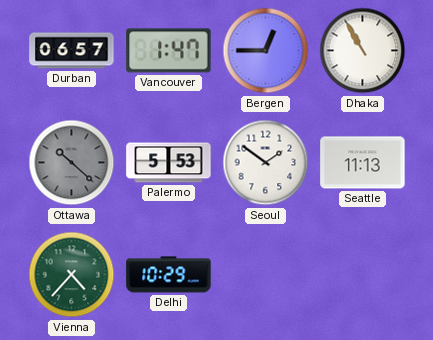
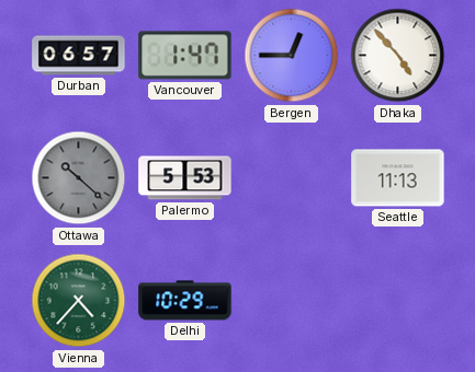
Dhaka: 10:55 -> 4:53 (398, 56)
Seoul: 1:51 -> none (266, 163)
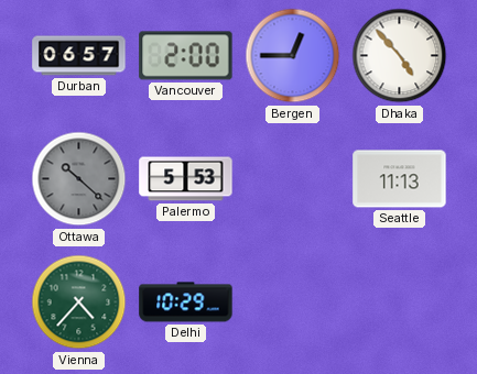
Vancouver: 1:47 -> 2:00 (186, 56)
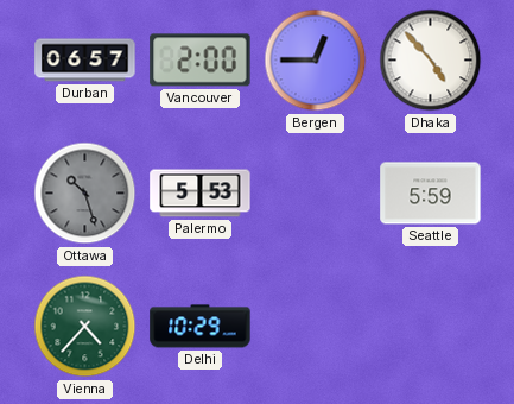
Ottawa: 10:22 -> 10:27 (85, 194)
Seattle: 11:13 -> 5:59 (431, 194)
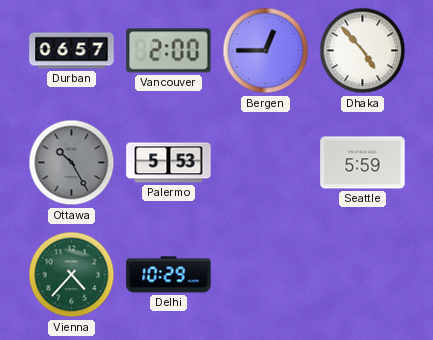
Ottawa: 10:27 -> 10:25 (72, 163)
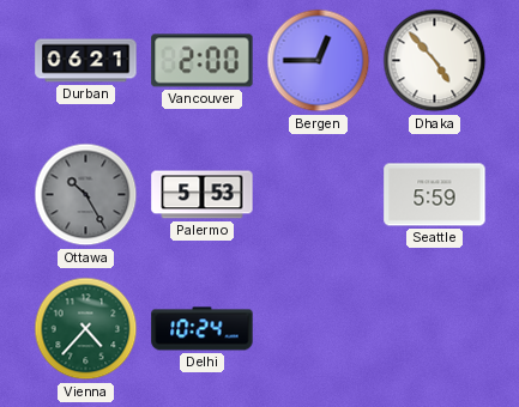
Durban: 06:57 -> 06:21 (86, 61)
Delhi: 10:29 -> 10:24 (203, 329)
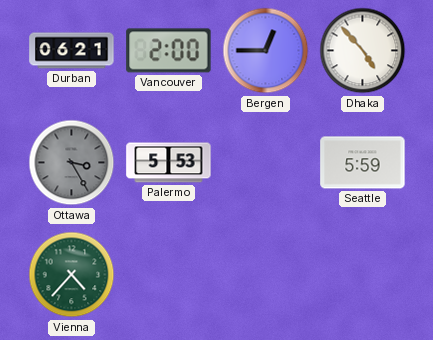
Ottawa: 10:25 -> 3:25 (72, 163)
Delhi: 10:24 -> none (203, 329)
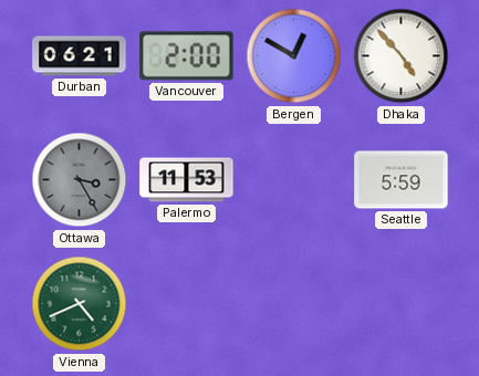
Bergen: 12:45 -> 12:50 (294, 56)
Palermo: 5:53 -> 11:53 (187, 180)
Vienna: 4:37 -> 4:41 (80, 304)
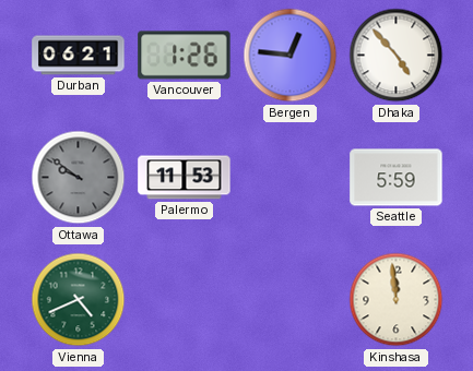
Vancouver: 2:00 -> 1:26 (185, 56)
Bergen: 12:50 -> 12:46 (291, 56)
Ottawa: 3:25 -> 9:51 (79, 178)
Kinshasa: none -> 11:59 (397, 300)
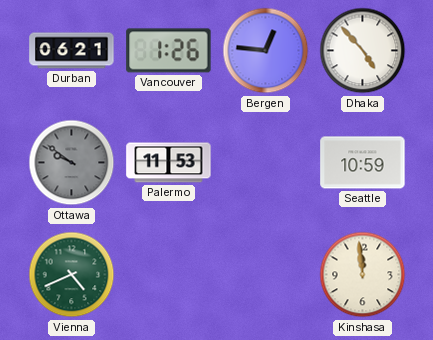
Seattle: 5:59 -> 10:59 (363, 163)
